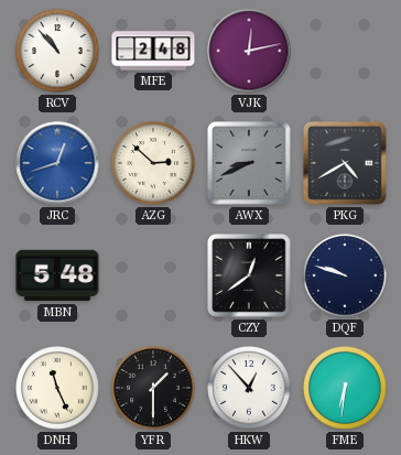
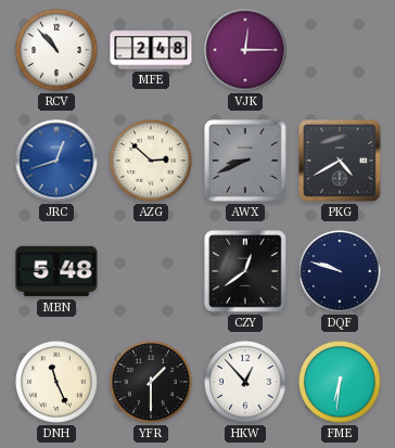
VJK: 12:13 -> 12:15 (245, 50)
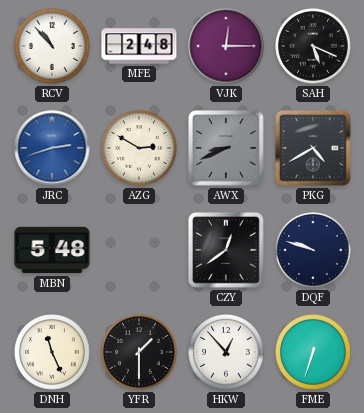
SAH: none -> 5:19 (313, 46)
JRC: 12:42 -> 2:42 (52, 148)
AZG: 2:52 -> 2:50 (139, 148)
FME: 6:31 -> 6:33 (313, 352)
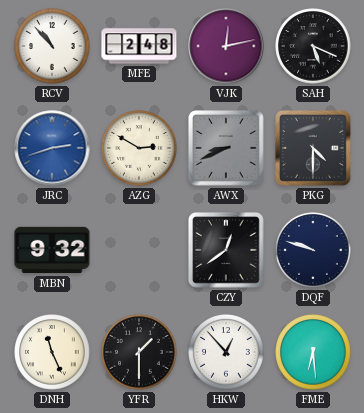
VJK: 12:15 -> 12:13 (226, 46)
PKG: 4:40 -> 4:30 (314, 149)
MBN: 5:48 -> 9:32 (52, 250)
FME: 6:33 -> 6:29 (313, 352)
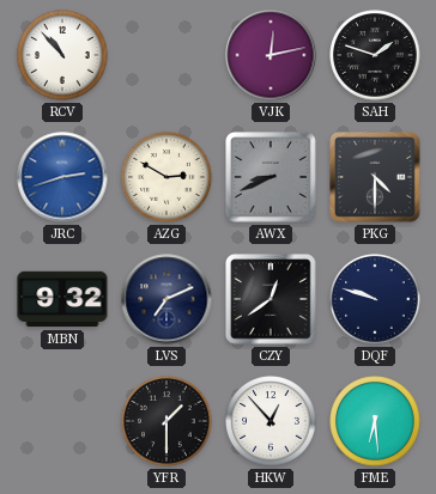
MFE: 2:48 -> none (139, 46)
SAH: 5:19 -> 1:48 (375, 55)
LVS: none -> 7:11 (166, 299)
DNH: 11:26 -> none (52, 352)
